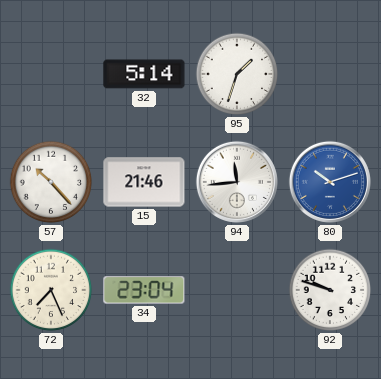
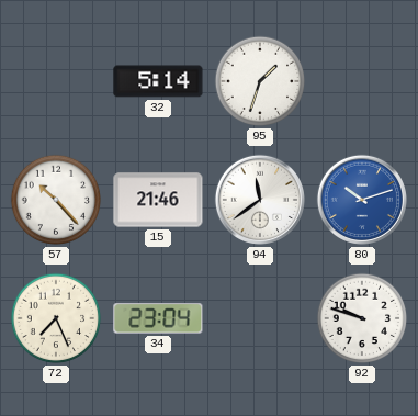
94: 11:44 -> 11:39 (260, 200)
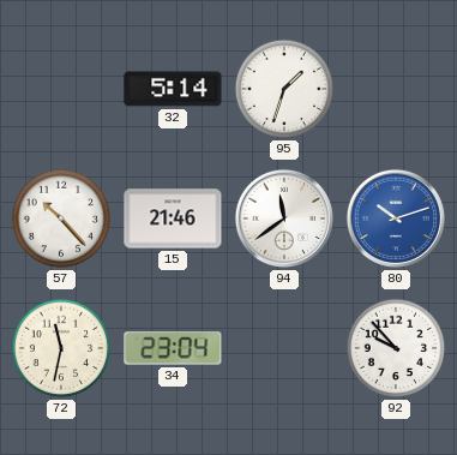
72: 7:26 -> 11:32 (61, 348)
92: 9:48 -> 9:53 (396, 348)
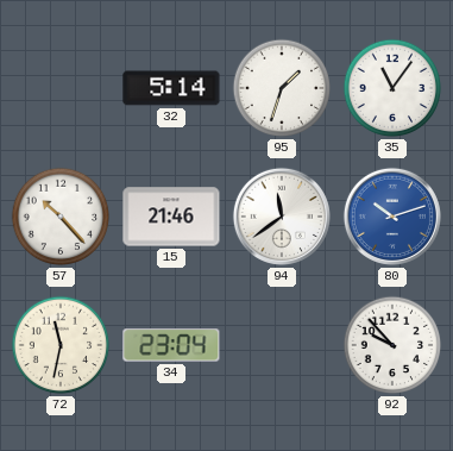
35: none -> 11:06 (392, 88)
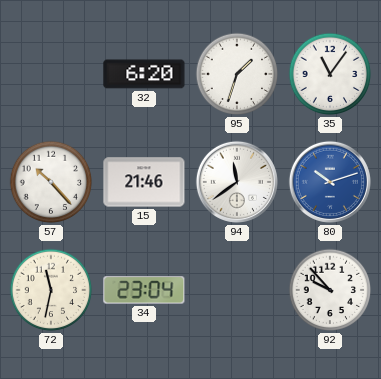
32: 5:14 -> 6:20 (144, 74)
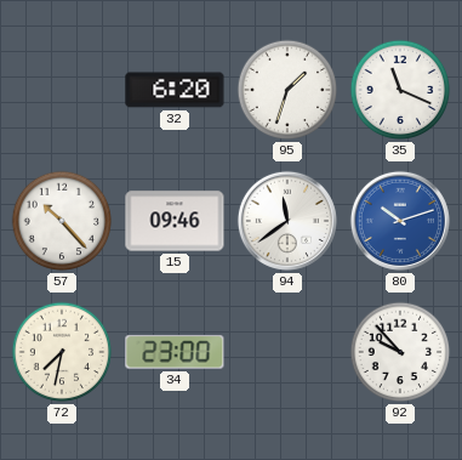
35: 11:06 -> 11:19 (400, 90)
15: 21:46 -> 09:46 (175, 221)
72: 11:32 -> 7:32 (62, 352)
34: 23:04 -> 23:00 (175, 352)
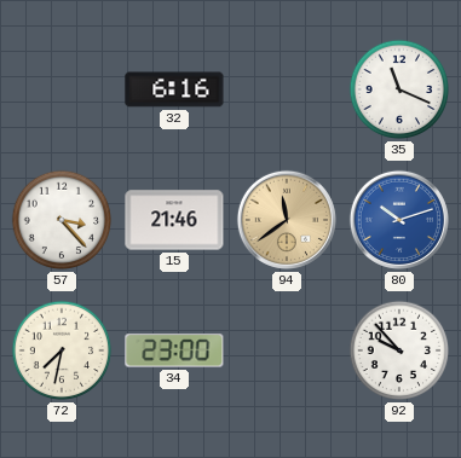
32: 6:20 -> 6:16 (174, 89)
95: 1:33 -> none (287, 90)
57: 10:23 -> 3:23 (62, 220)
15: 09:46 -> 21:46 (174, 220)
94 dial: white -> champagne (287, 220)
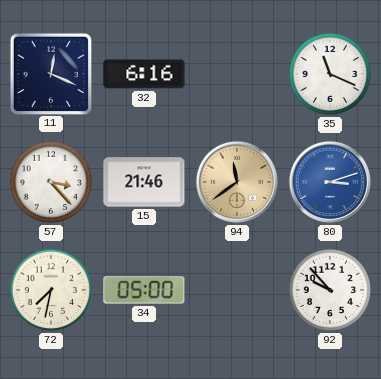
11: none -> 12:19 (50, 73)
80: 10:12 -> 3:12 (330, 182)
34: 23:00 -> 05:00 (144, 290)
